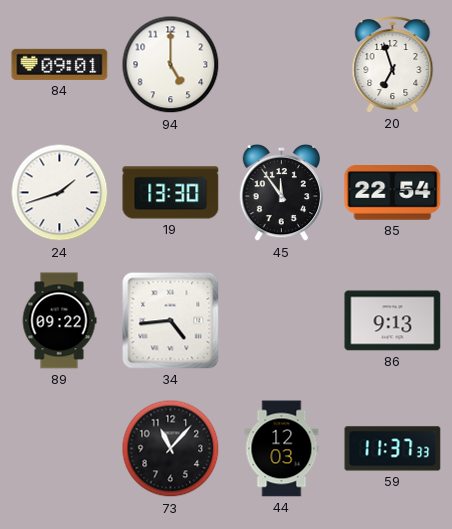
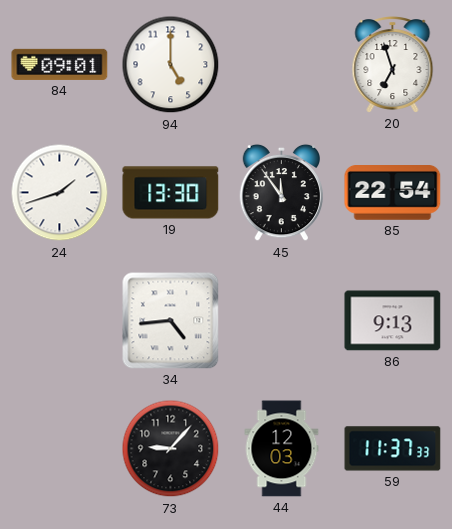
89: 09:22 -> none (59, 321)
73: 11:07 -> 9:07 (171, 449)
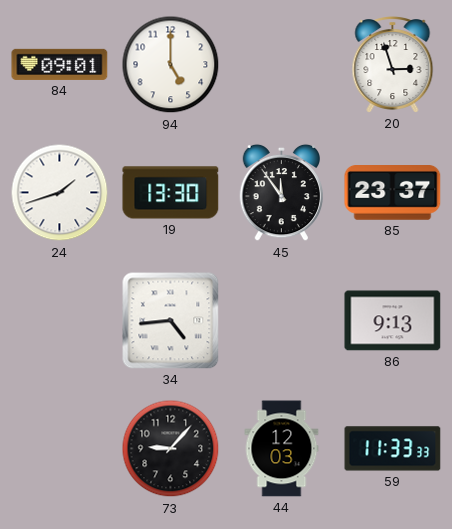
20: 6:57 -> 2:57 (393, 65)
85: 22:54 -> 23:37 (393, 193)
59: 11:37 -> 11:33 (393, 449)
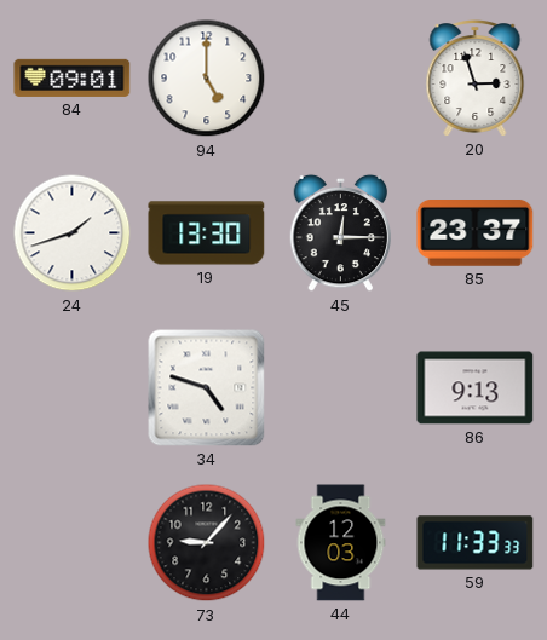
45: 11:54 -> 12:15 (340, 233)
34: 4:44 -> 4:48 (207, 388)
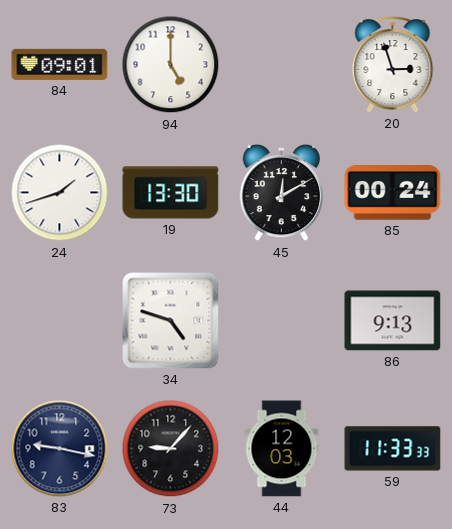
45: 12:15 -> 12:10 (281, 193)
85: 23:37 -> 00:24 (393, 193)
83: none -> 9:17 (60, 449)
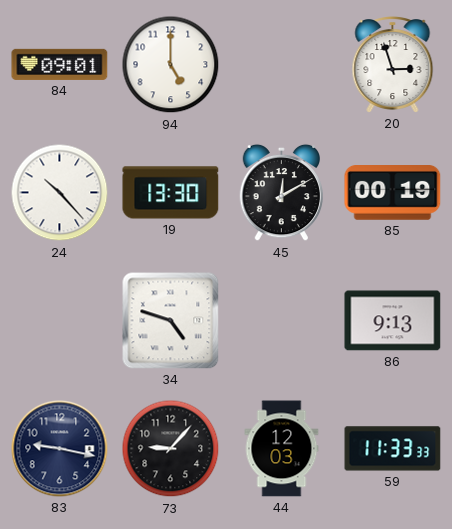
24: 1:42 -> 10:23 (60, 193)
85: 00:24 -> 00:19 (393, 193)
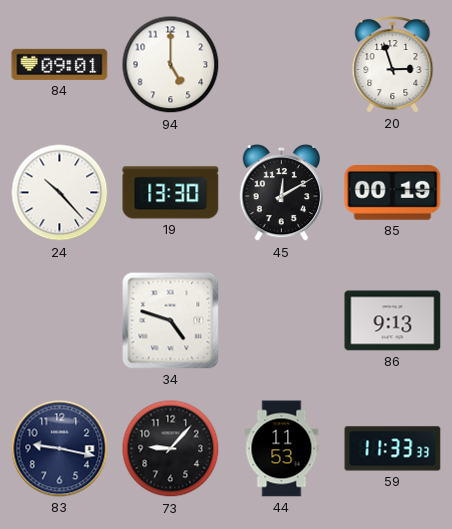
44: 12:03 -> 11:53 (282, 449)
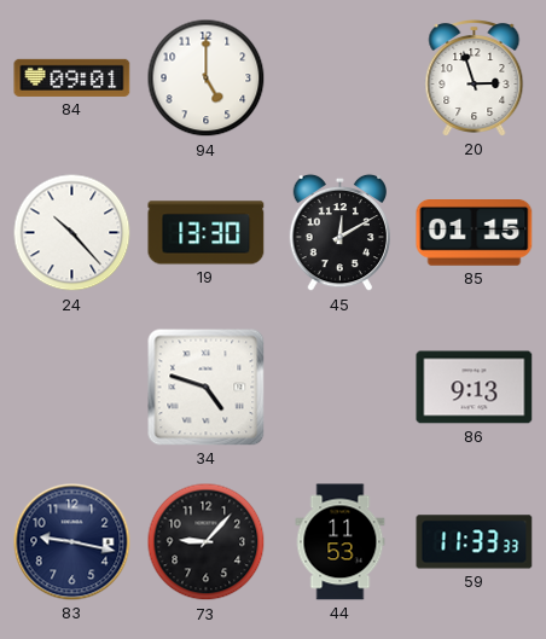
85: 00:19 -> 01:15 (475, 233)
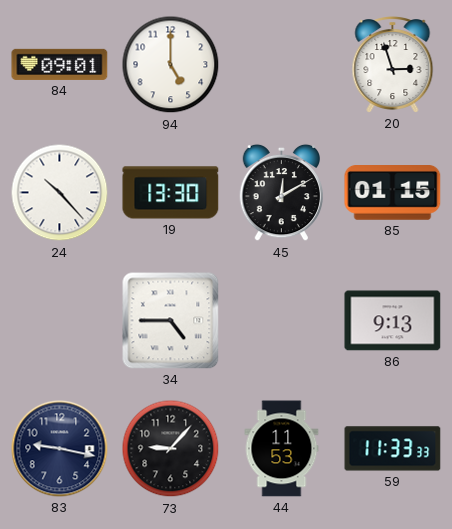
34: 4:48 -> 4:45 (171, 321)
